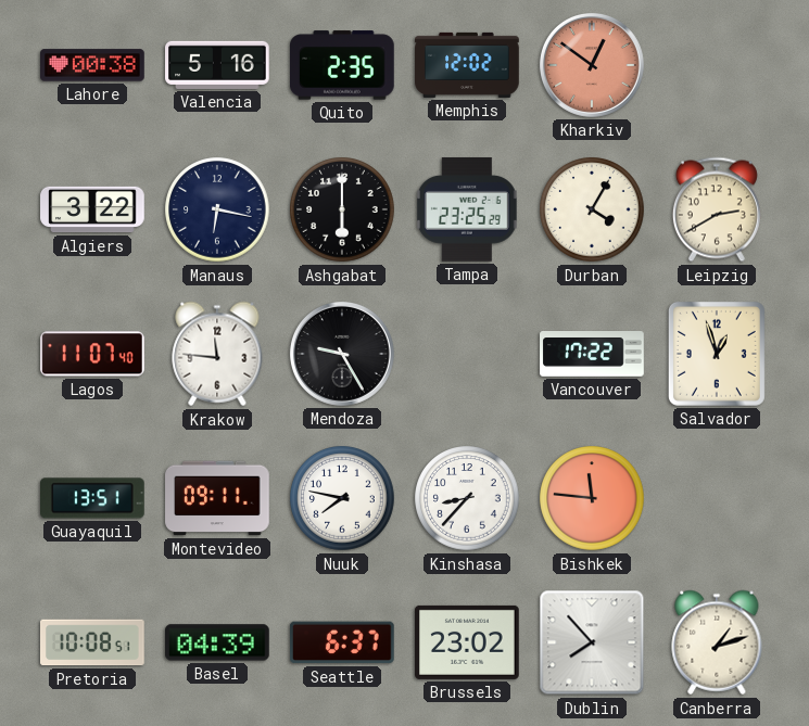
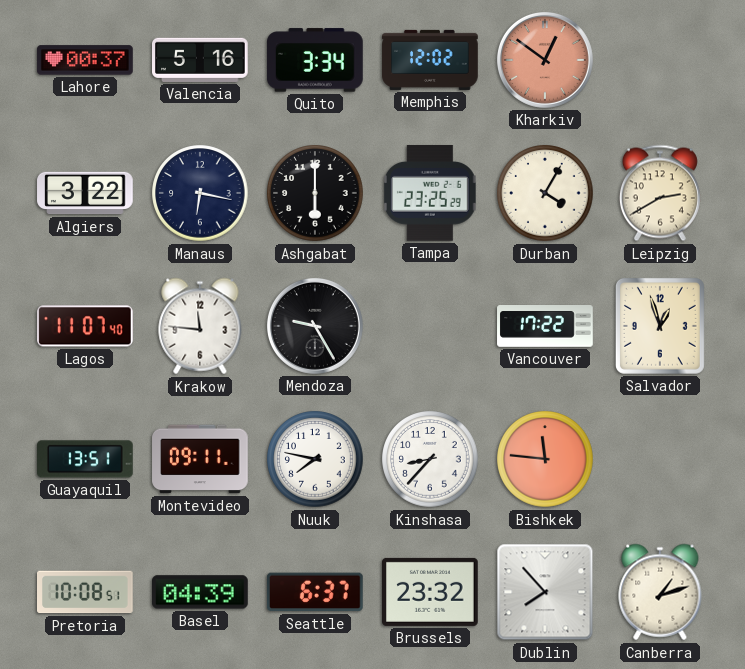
Lahore: 00:38 -> 00:37 (85, 60)
Quito: 2:35 -> 3:34 (316, 60)
Brussels: 23:02 -> 23:32 (431, 592)
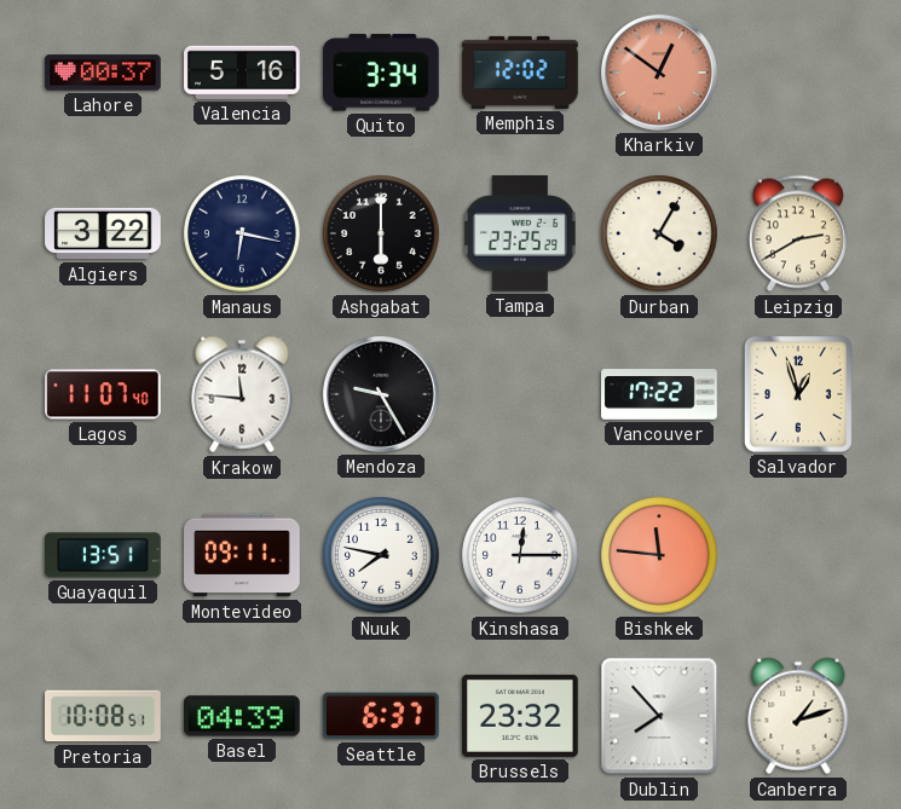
Kinshasa: 8:37 -> 12:15 (520, 555)
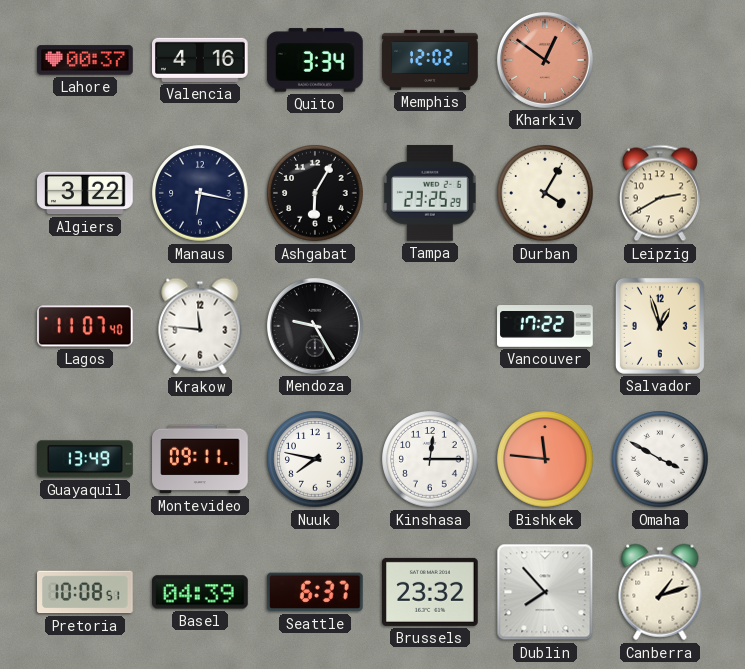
Valencia: 5:16 -> 4:16 (201, 60)
Ashgabat: 6:00 -> 6:05 (315, 193)
Guayaquil: 13:51 -> 13:49 (86, 459)
Omaha: none -> 3:50 (660, 459)
